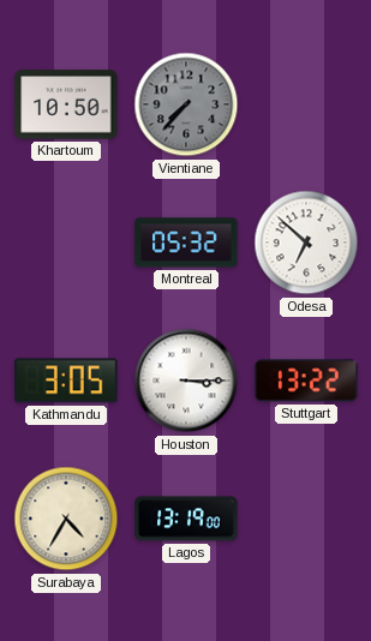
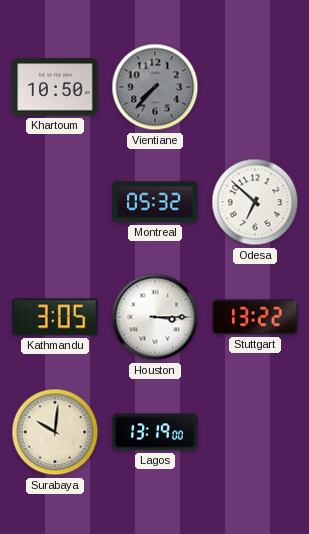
Surabaya: 4:35 -> 10:01 (55, 432)
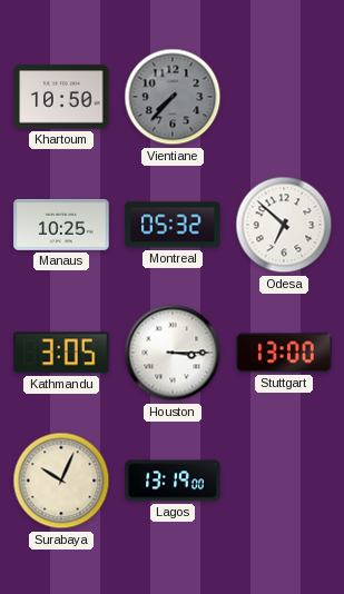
Manaus: none -> 10:25 (61, 225)
Stuttgart: 13:22 -> 13:00 (284, 353)
Surabaya: 10:01 -> 10:04 (61, 481)
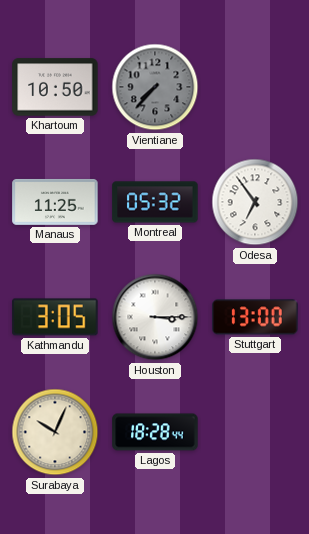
Manaus: 10:25 -> 11:25 (55, 202)
Odesa: 6:52 -> 6:54 (255, 202)
Lagos: 13:19 -> 18:28 (155, 432)
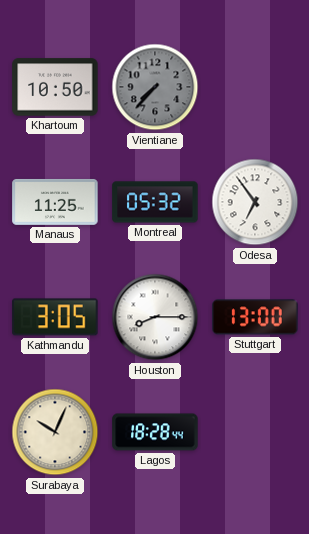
Houston: 3:15 -> 8:15 (155, 317)
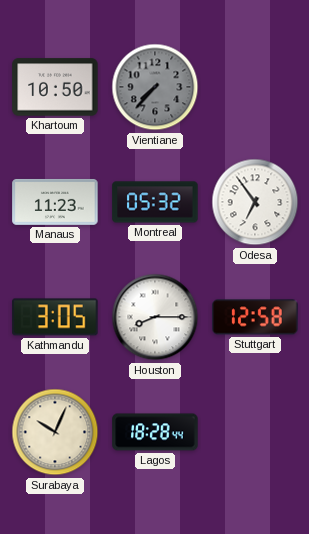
Manaus: 11:25 -> 11:23 (55, 202)
Stuttgart: 13:00 -> 12:58 (255, 317)
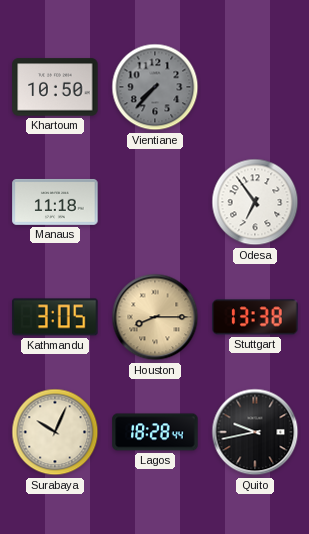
Manaus: 11:23 -> 11:18 (55, 202)
Montreal: 05:32 -> none (155, 202)
Houston dial: white -> champagne (155, 317)
Stuttgart: 12:58 -> 13:38 (255, 317)
Quito: none -> 9:43 (255, 432)
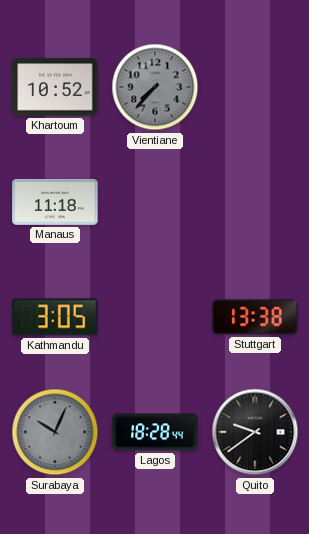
Khartoum: 10:50 -> 10:52 (55, 87)
Odesa: 6:54 -> none (255, 202)
Houston: 8:15 -> none (155, 317)
Surabaya dial: cream -> grey (55, 432)
Quito: 9:43 -> 9:39 (255, 432)
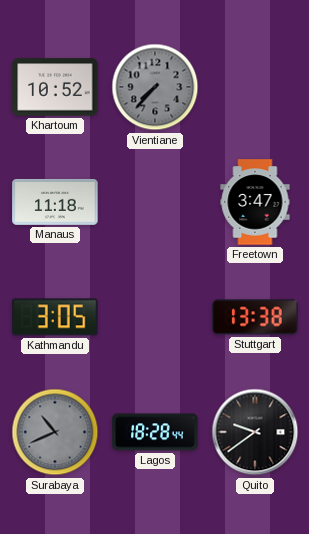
Freetown: none -> 3:47 (255, 202)
Surabaya: 10:04 -> 10:41 (55, 432)
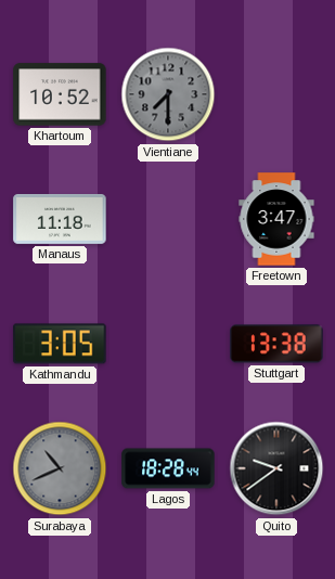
Vientiane: 7:37 -> 7:30 (168, 94)
